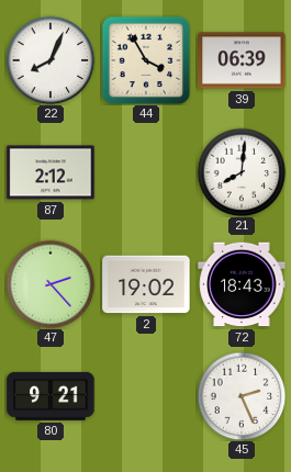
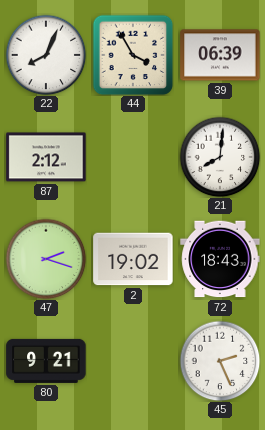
47: 2:23 -> 2:18 (46, 259)
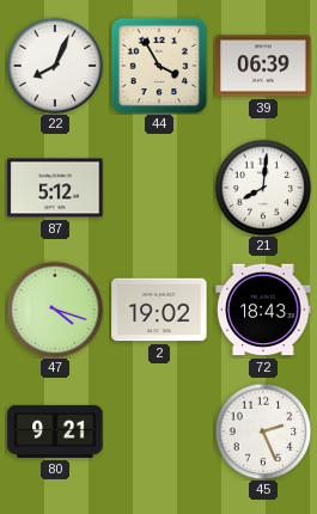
87: 2:12 -> 5:12 (55, 188)
47: 2:18 -> 4:18 (55, 310)
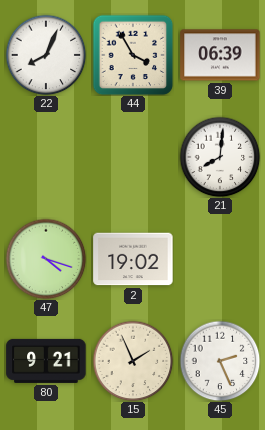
87: 5:12 -> none (55, 188)
72: 18:43 -> none (263, 310)
15: none -> 1:56 (133, 361)
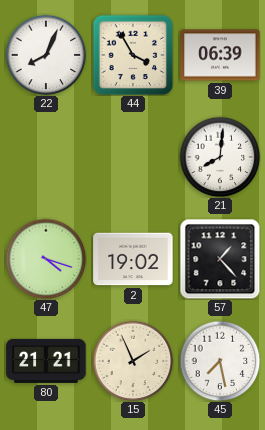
57: none -> 1:23 (220, 259)
80: 9:21 -> 21:21 (46, 361)
45: 2:26 -> 7:28 (220, 361)
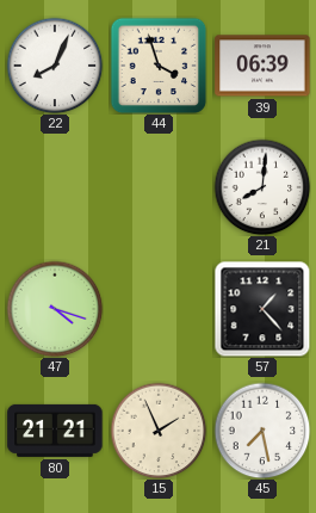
44: 3:55 -> 3:57 (159, 66)
2: 19:02 -> none (133, 259)
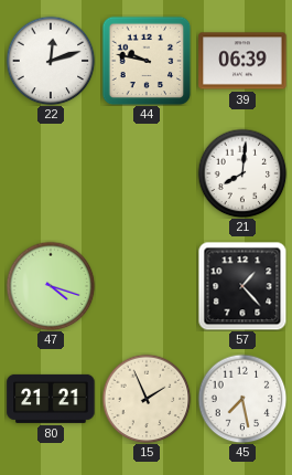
22: 8:04 -> 12:12 (51, 61)
44: 3:57 -> 9:47 (147, 61)
